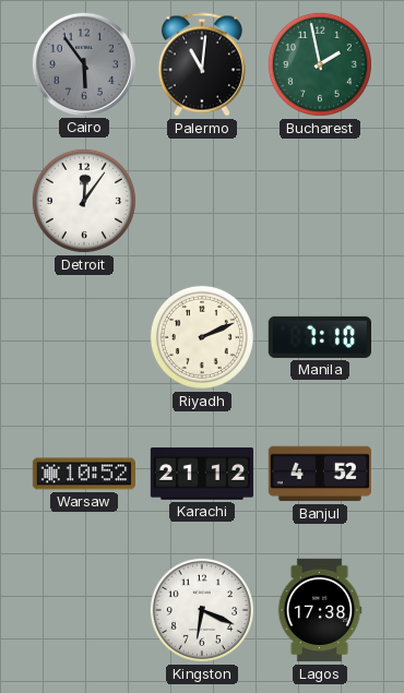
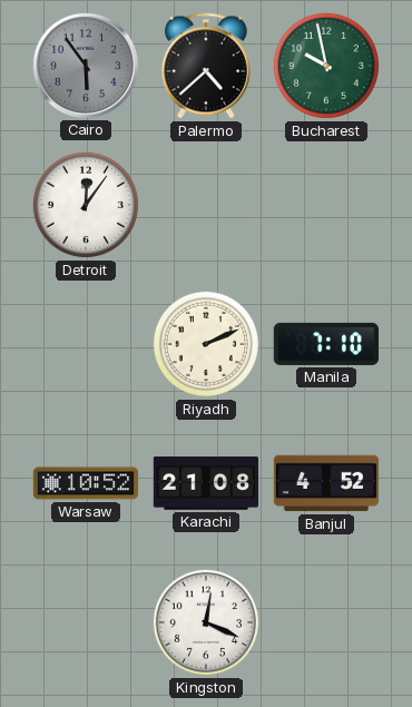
Palermo: 11:01 -> 4:38 (206, 66)
Bucharest: 1:58 -> 9:58 (326, 66)
Karachi: 21:12 -> 21:08 (206, 483)
Kingston: 6:19 -> 12:19 (206, 622)
Lagos: 17:38 -> none (320, 610)
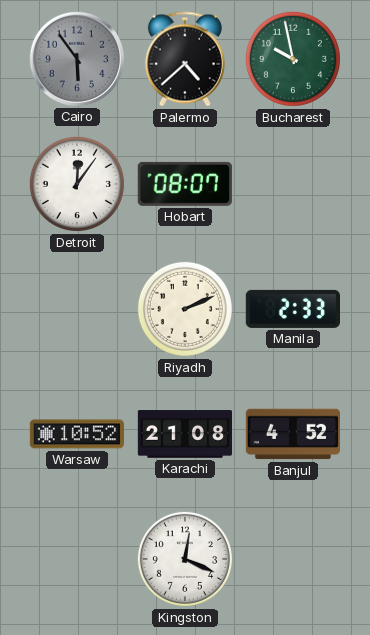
Hobart: none -> 08:07 (185, 184)
Manila: 7:10 -> 2:33 (292, 309)
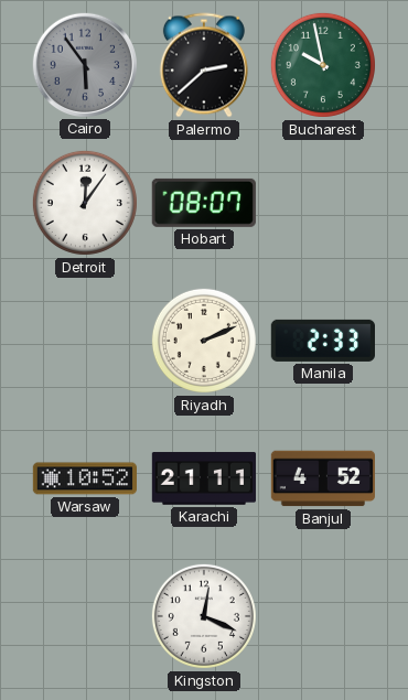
Palermo: 4:38 -> 2:38 (204, 65)
Karachi: 21:08 -> 21:11 (204, 478)
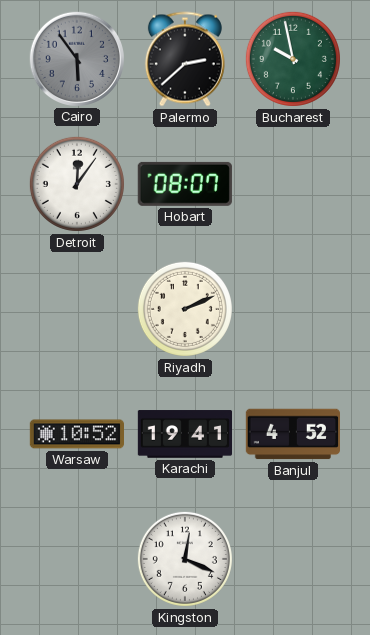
Manila: 2:33 -> none (322, 341)
Karachi: 21:11 -> 19:41 (185, 434)
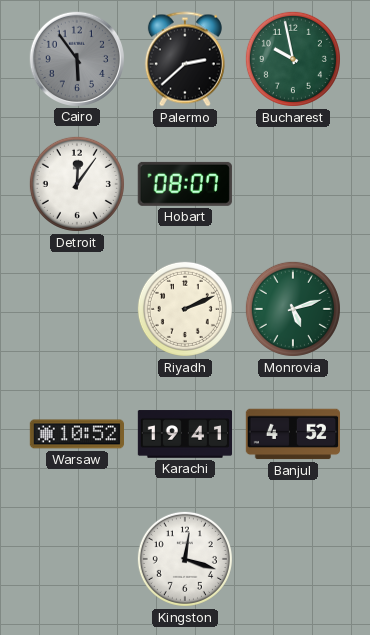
Monrovia: none -> 5:12 (293, 309)
Kingston: 12:19 -> 12:18 (185, 559)
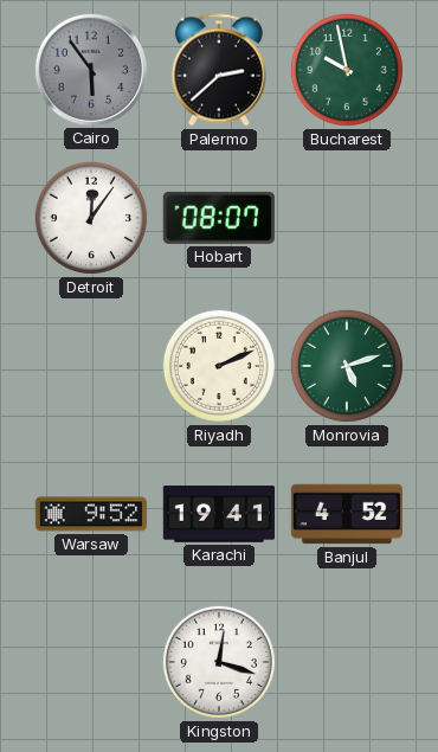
Warsaw: 10:52 -> 9:52 (90, 514)
